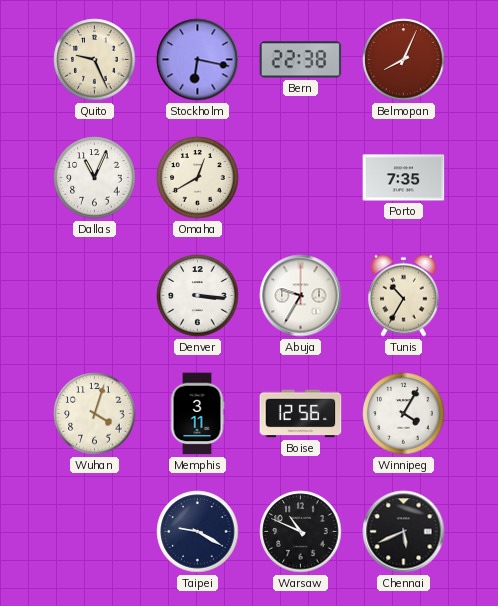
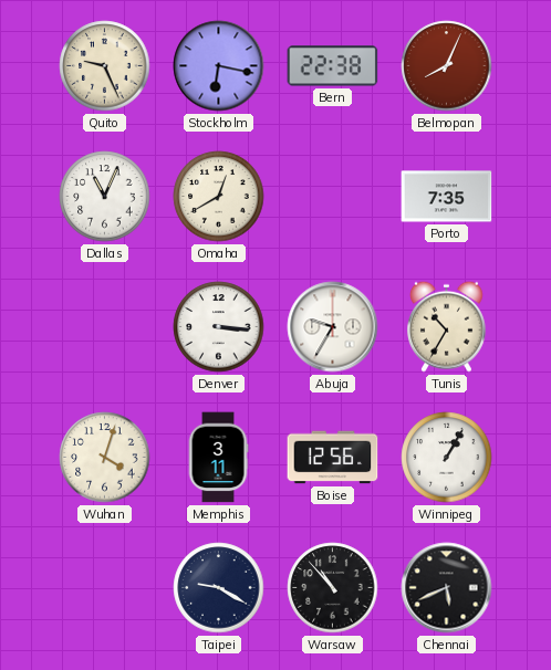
Winnipeg: 4:05 -> 1:05 (447, 458)
Warsaw: 10:49 -> 10:53 (333, 588)
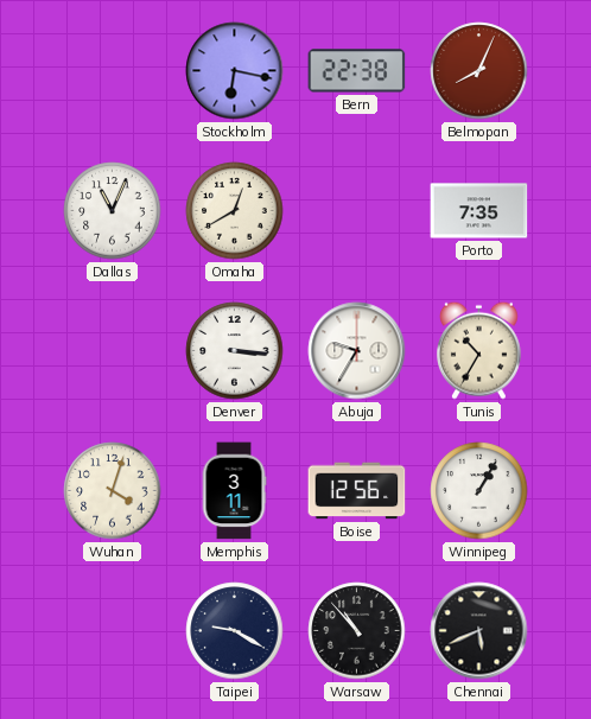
Quito: 9:26 -> none (105, 66)
